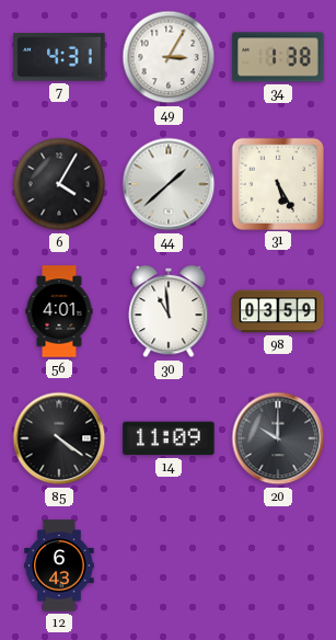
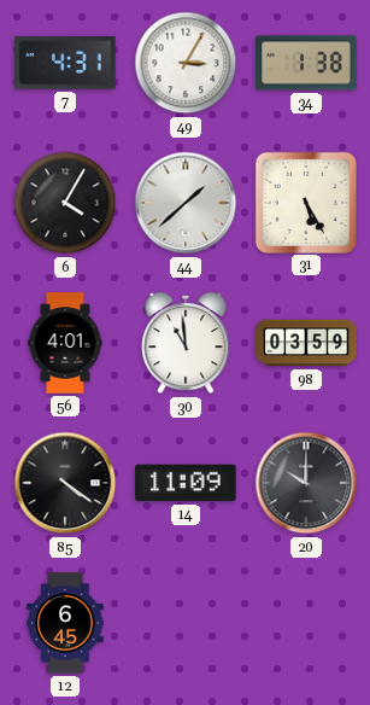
12: 6:43 -> 6:45 (65, 623)
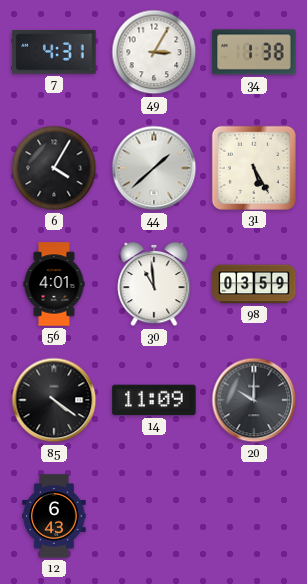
12: 6:45 -> 6:43 (54, 516)
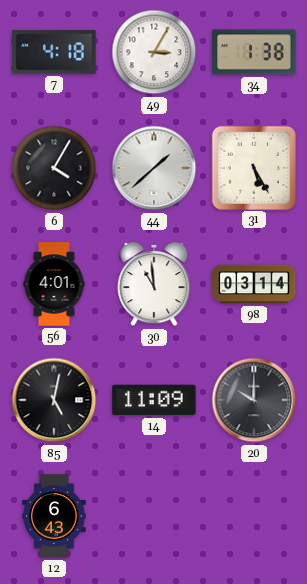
7: 4:31 -> 4:18 (54, 52)
98: 03:59 -> 03:14 (254, 284)
85: 4:21 -> 5:02 (54, 400)
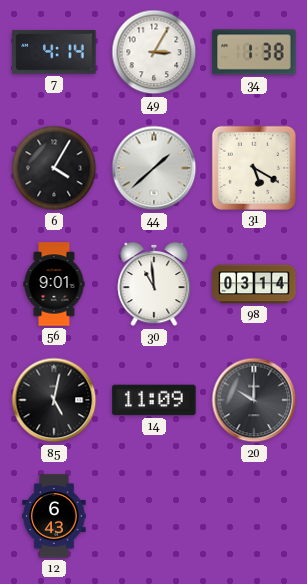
7: 4:18 -> 4:14 (54, 52)
31: 5:25 -> 5:20 (253, 167)
56: 4:01 -> 9:01 (54, 284)
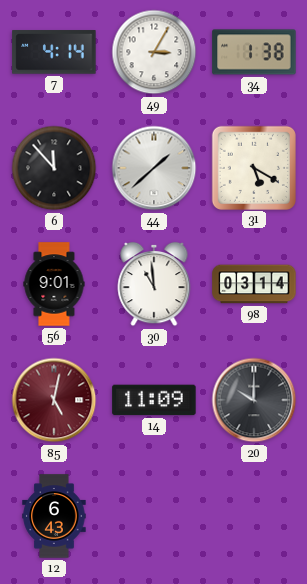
6: 4:05 -> 11:53 (54, 168)
85 dial: black -> burgundy (54, 400)
